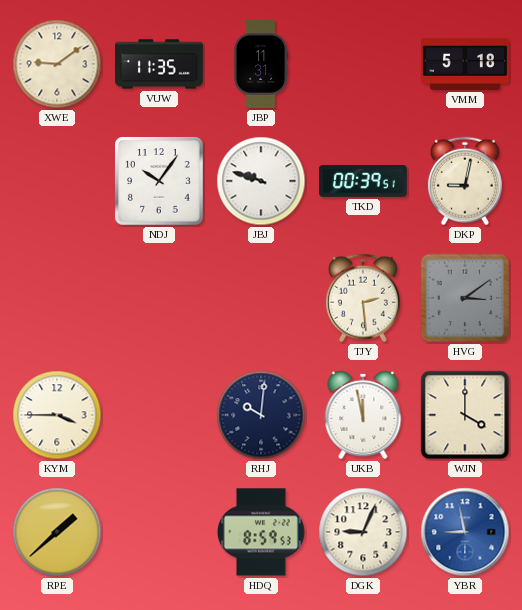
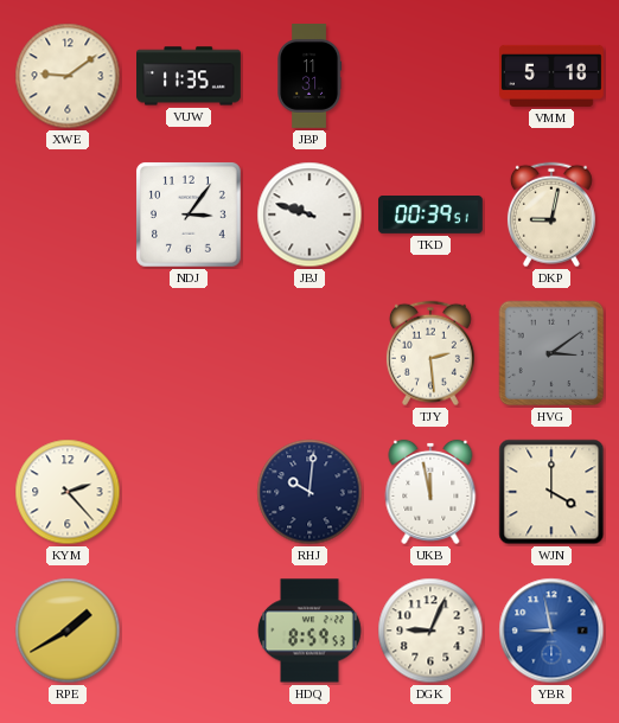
NDJ: 10:06 -> 3:06 (190, 216)
KYM: 3:45 -> 2:23 (68, 492)
RPE: 1:38 -> 1:40 (68, 631)
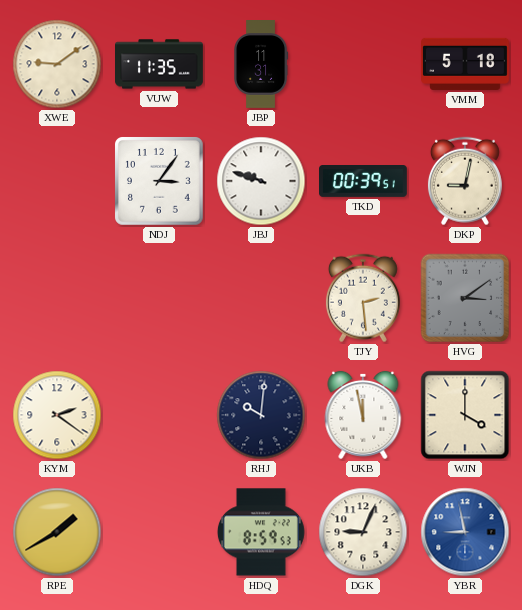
KYM: 2:23 -> 2:21 (57, 415)
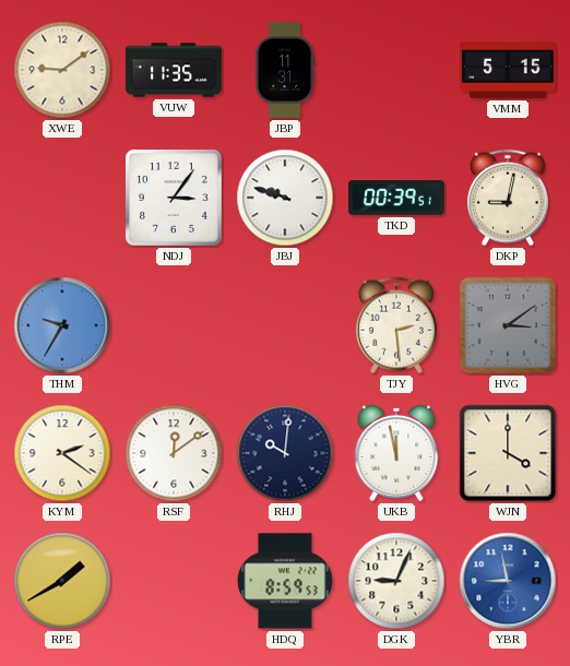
VMM: 5:18 -> 5:15 (509, 70)
THM: none -> 9:35 (62, 325)
RSF: none -> 12:09 (174, 453)
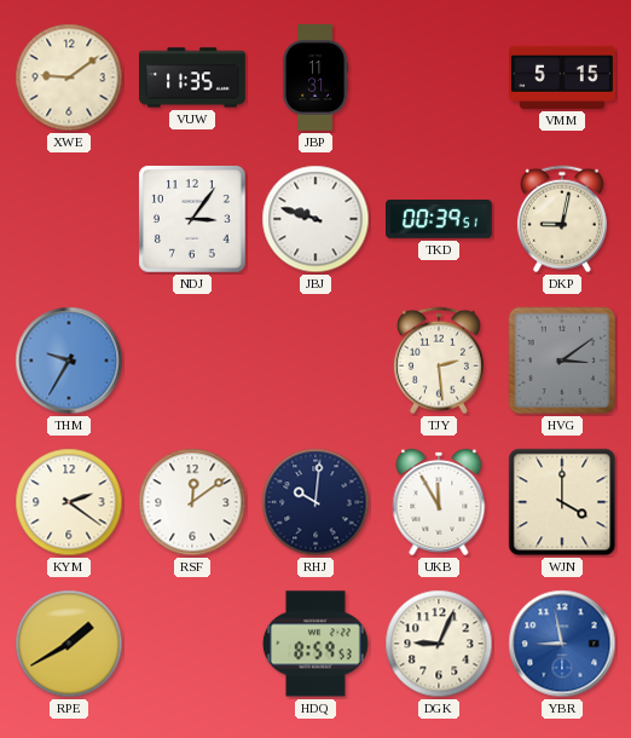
UKB: 11:58 -> 11:55 (439, 502)
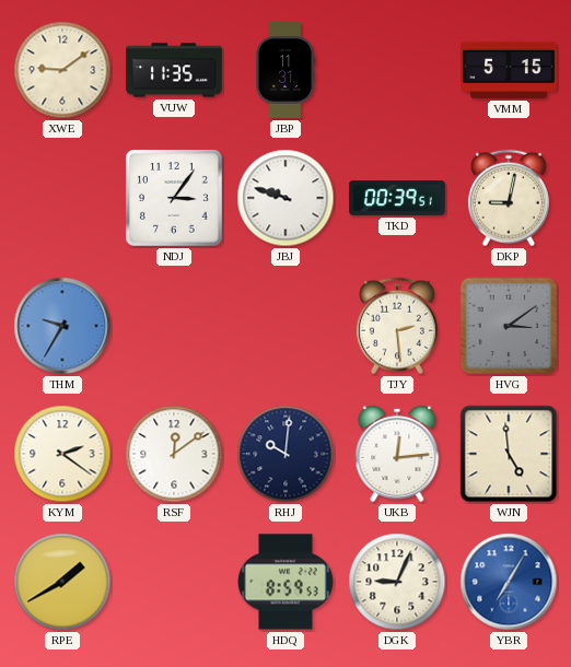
UKB: 11:55 -> 12:14 (397, 454)
WJN: 4:00 -> 4:59 (509, 454)
YBR: 8:58 -> 7:05 (509, 582)
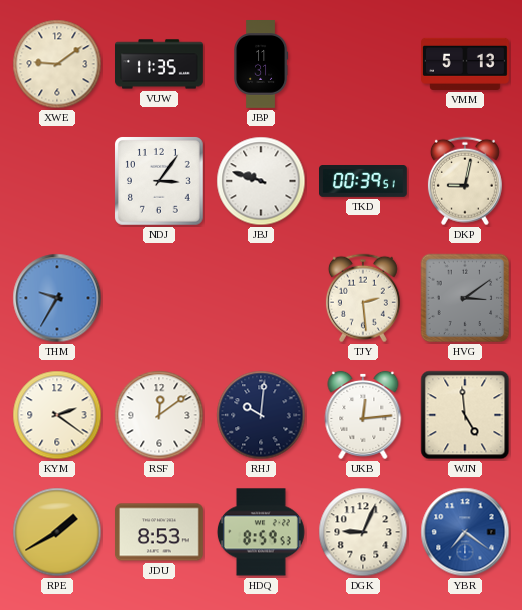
VMM: 5:15 -> 5:13 (466, 64)
JDU: none -> 8:53 (160, 532)
YBR: 7:05 -> 7:21 (465, 532)
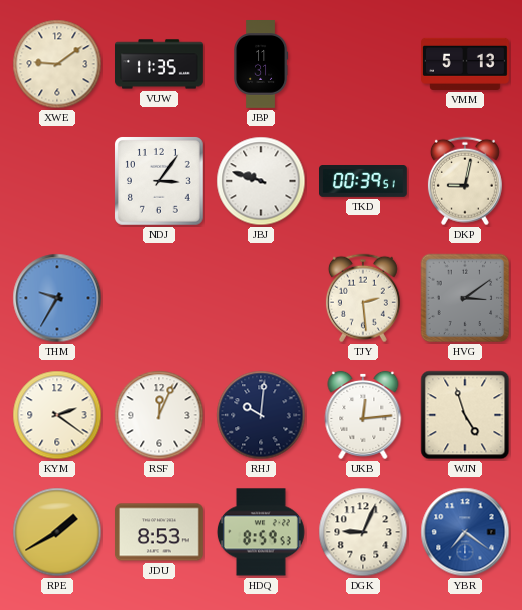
RSF: 12:09 -> 12:04 (159, 415)
WJN: 4:59 -> 4:57 (465, 415)
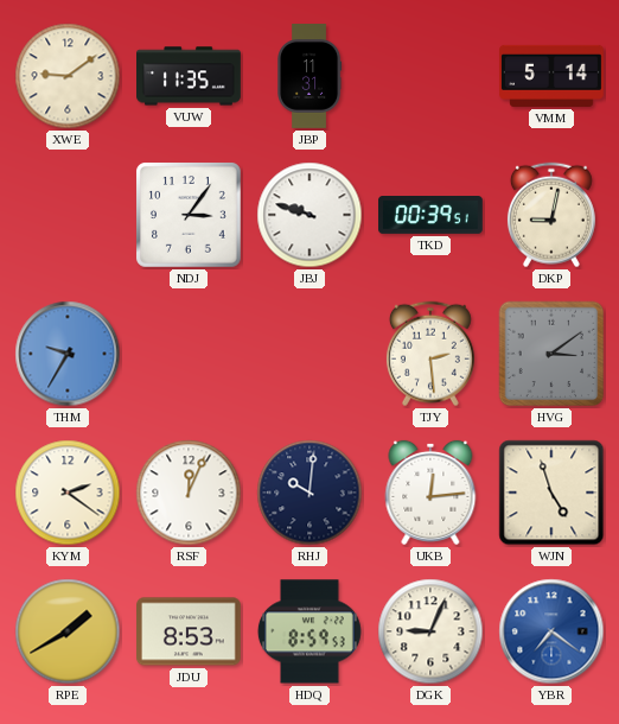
VMM: 5:13 -> 5:14 (553, 76)
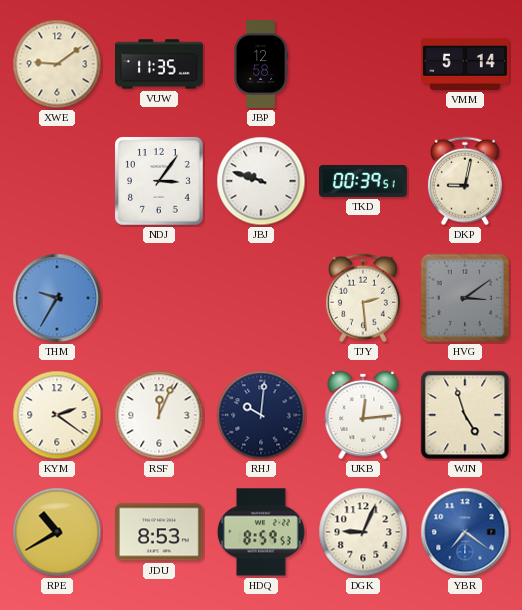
JBP: 11:31 -> 12:58 (262, 65)
RPE: 1:40 -> 10:40 (57, 532)
